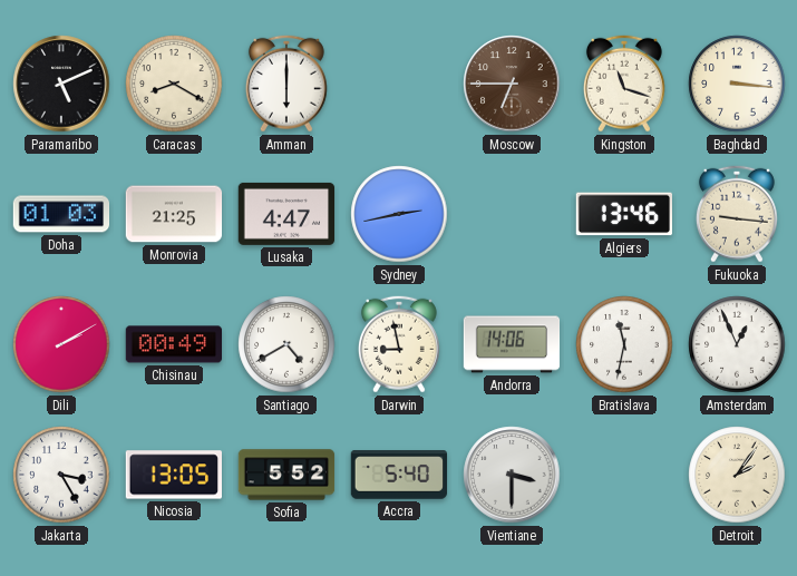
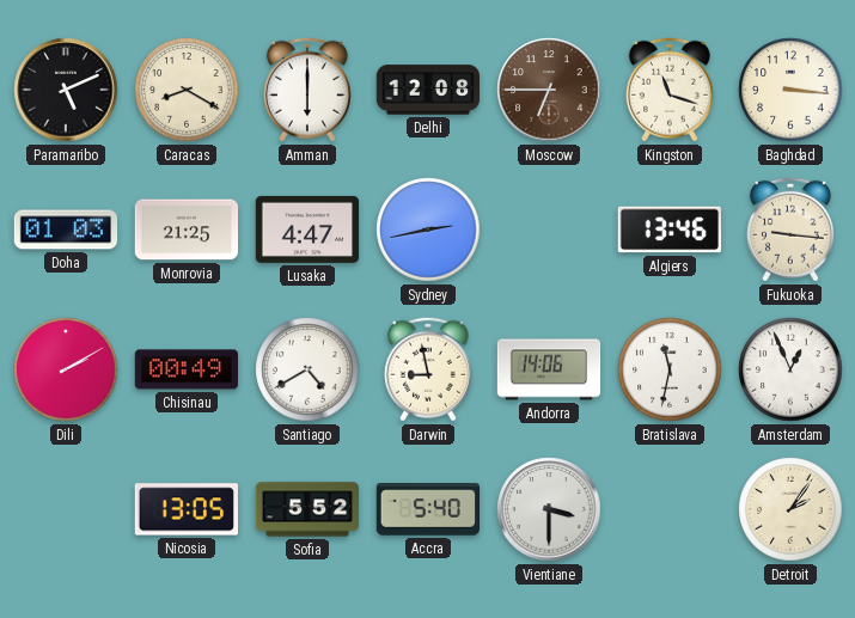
Delhi: none -> 12:08 (428, 90)
Jakarta: 3:25 -> none (61, 475)
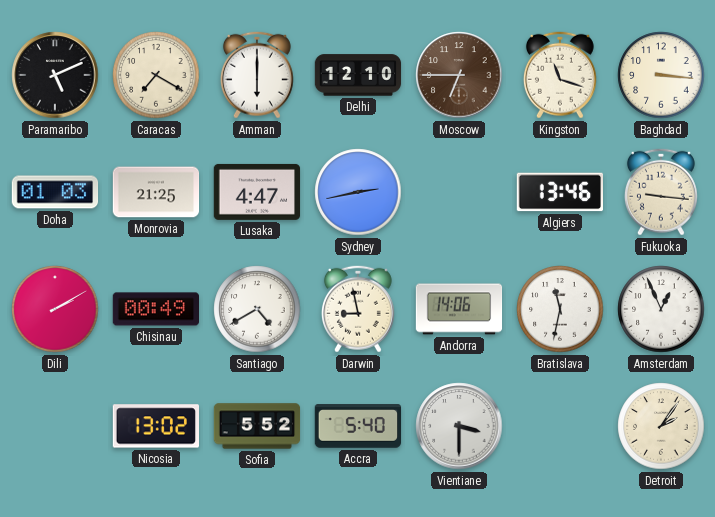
Caracas: 8:20 -> 7:20 (156, 75)
Delhi: 12:08 -> 12:10 (358, 75)
Nicosia: 13:05 -> 13:02 (156, 426)
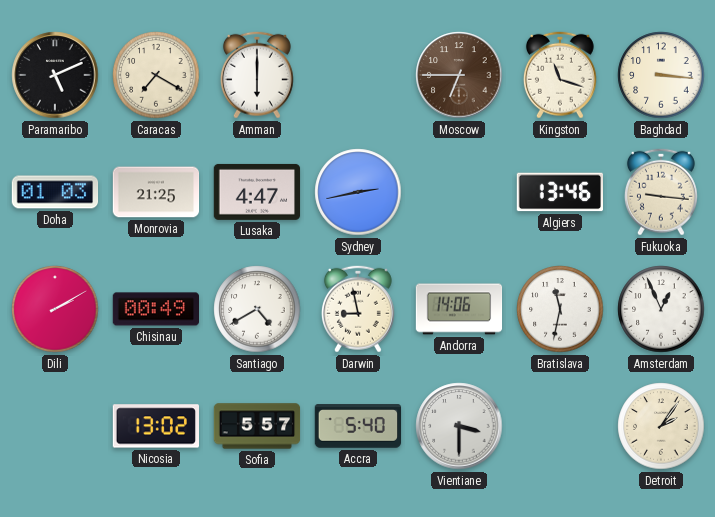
Delhi: 12:10 -> none (358, 75)
Sofia: 5:52 -> 5:57 (257, 426)
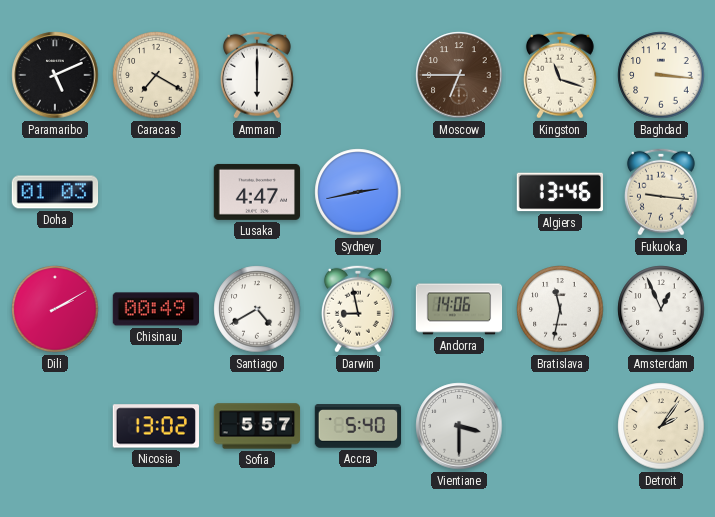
Monrovia: 21:25 -> none (156, 192)
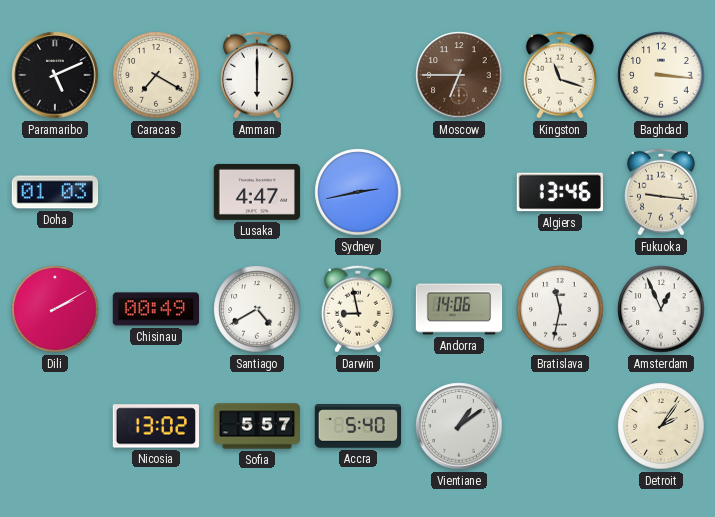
Vientiane: 3:30 -> 1:09 (459, 426)
